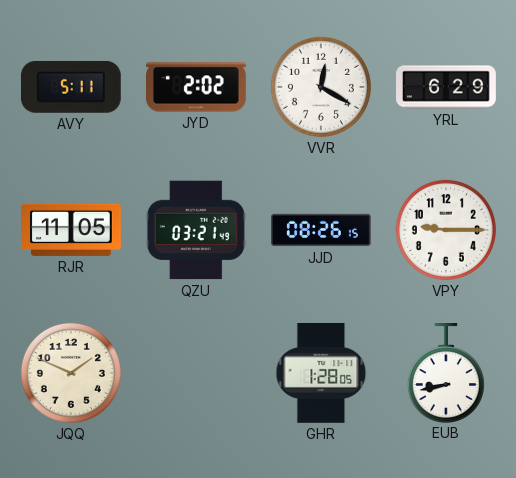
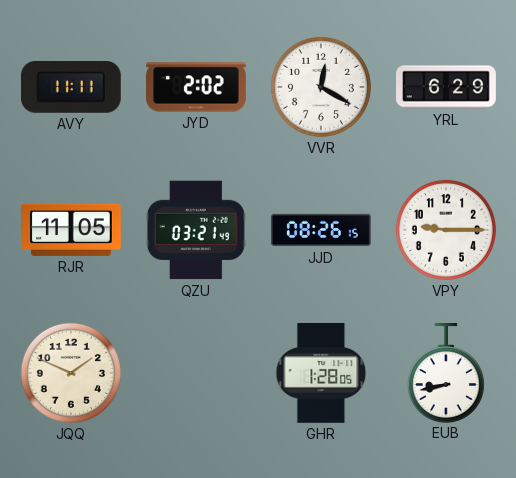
AVY: 5:11 -> 11:11 (71, 87)
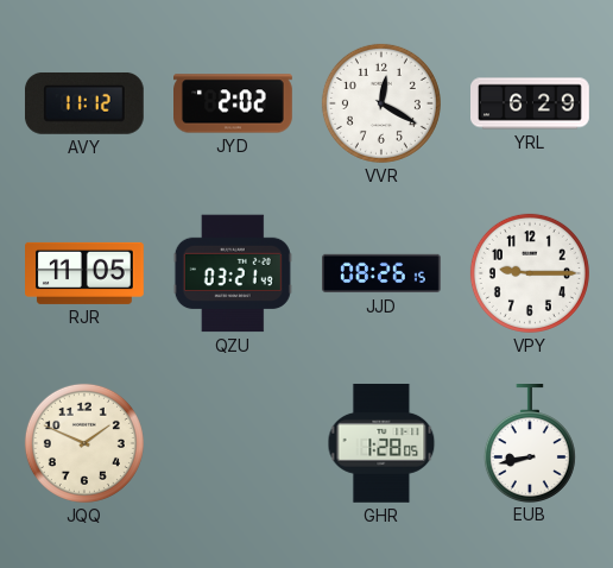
AVY: 11:11 -> 11:12 (84, 103)
